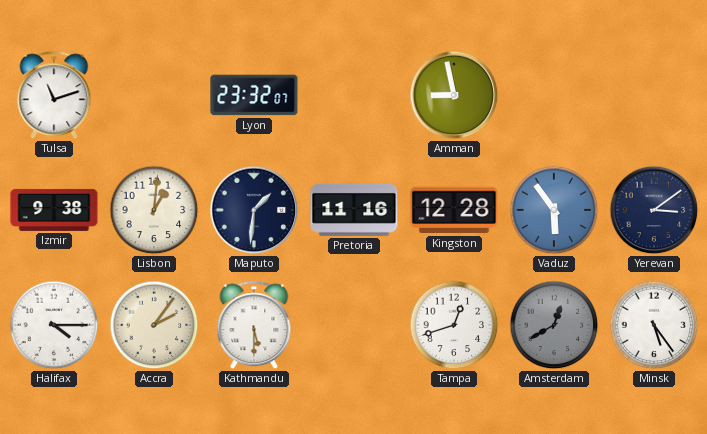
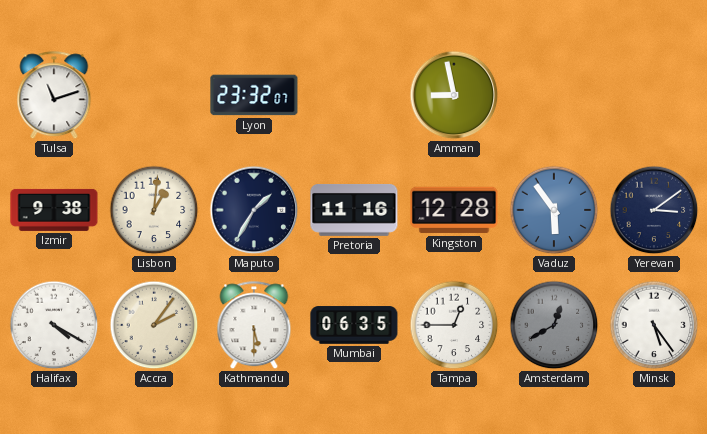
Maputo: 1:31 -> 1:35 (254, 210)
Halifax: 4:15 -> 4:20 (54, 325)
Mumbai: none -> 06:35 (354, 325)
Tampa: 12:42 -> 12:45 (454, 325)
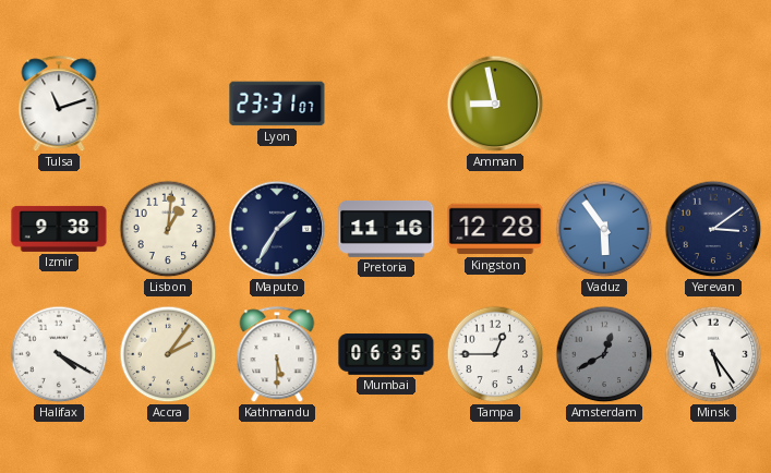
Lyon: 23:32 -> 23:31 (277, 104)
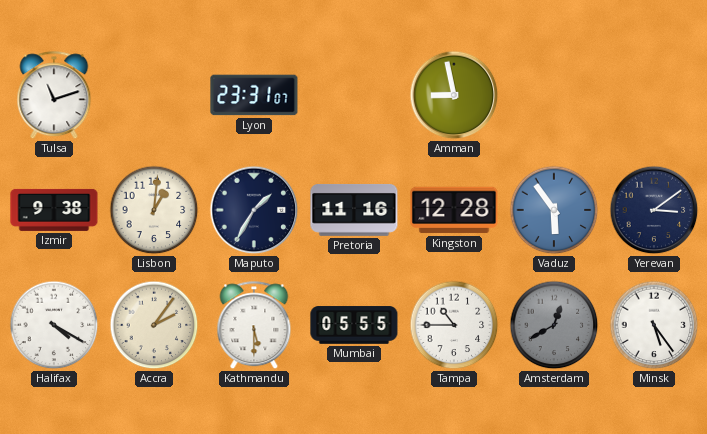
Mumbai: 06:35 -> 05:55 (354, 325)
Tampa: 12:45 -> 10:45 (454, 325)
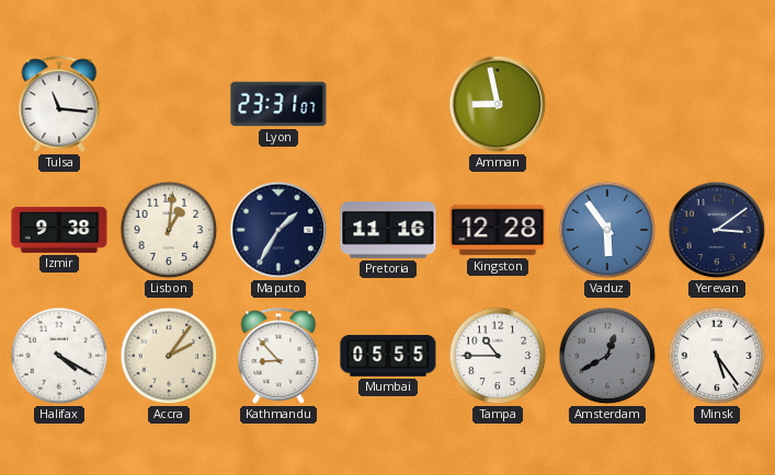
Tulsa: 11:12 -> 11:16 (59, 105)
Kathmandu: 5:30 -> 8:53 (278, 357)
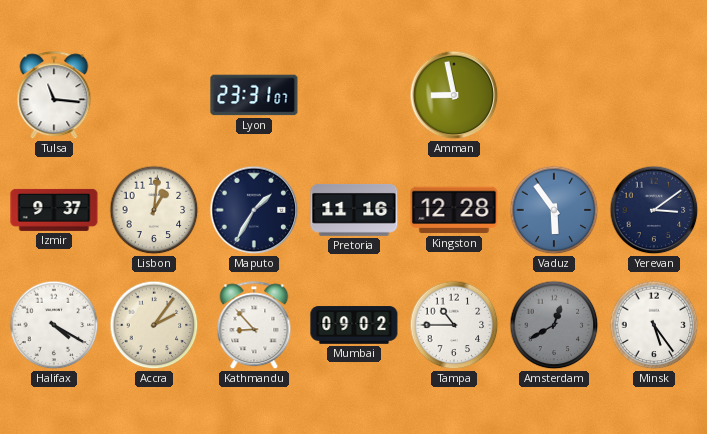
Izmir: 9:38 -> 9:37 (54, 210)
Mumbai: 05:55 -> 09:02 (354, 325)
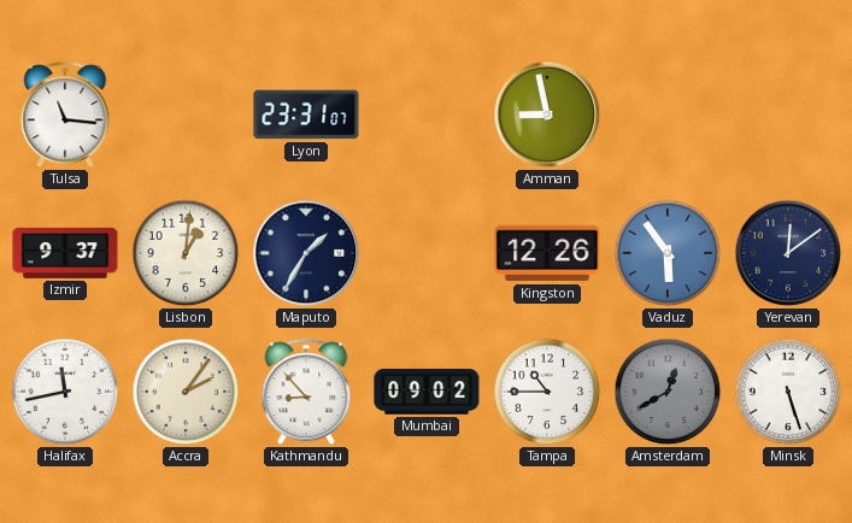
Pretoria: 11:16 -> none (354, 210)
Kingston: 12:28 -> 12:26 (547, 253)
Yerevan: 3:09 -> 12:09 (788, 253)
Halifax: 4:20 -> 11:43 (65, 392)
Minsk: 5:24 -> 5:27 (788, 392)
